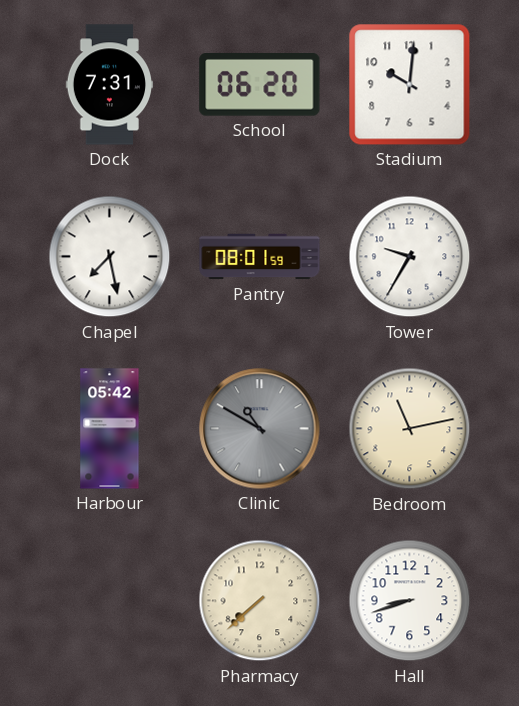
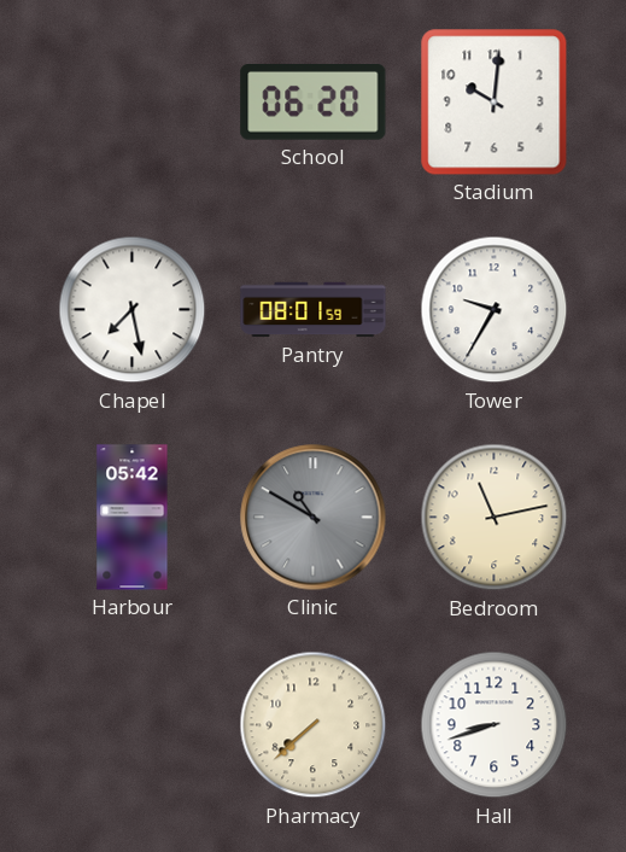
Dock: 7:31 -> none (110, 85)
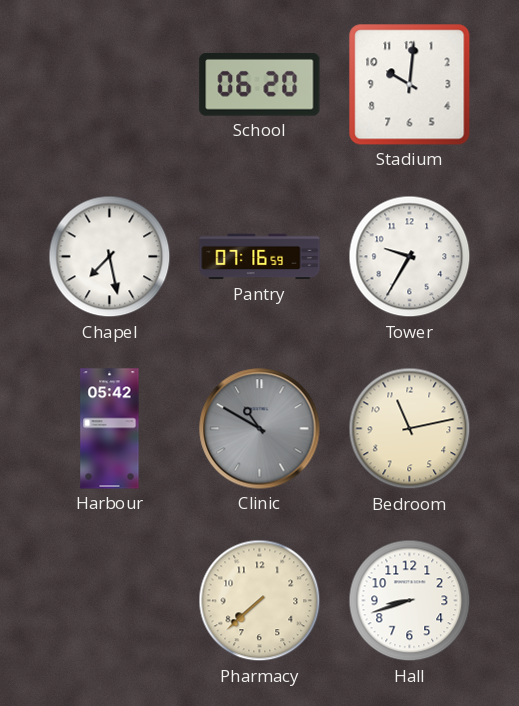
Pantry: 08:01 -> 07:16 (260, 257)
